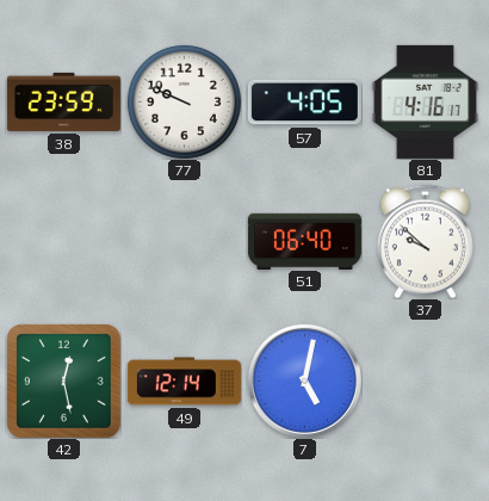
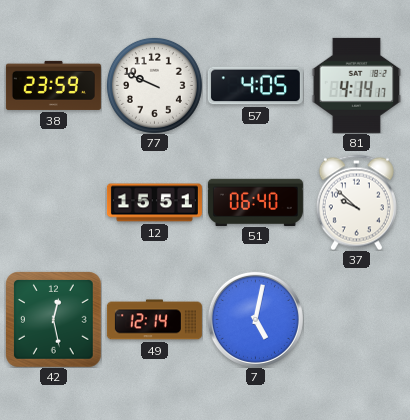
81: 4:16 -> 4:14 (357, 85)
12: none -> 15:51 (154, 203)
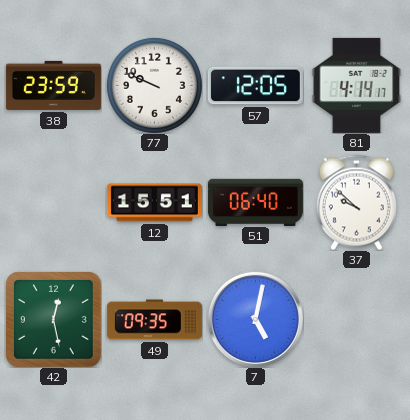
57: 4:05 -> 12:05 (255, 86)
49: 12:14 -> 09:35 (154, 320)
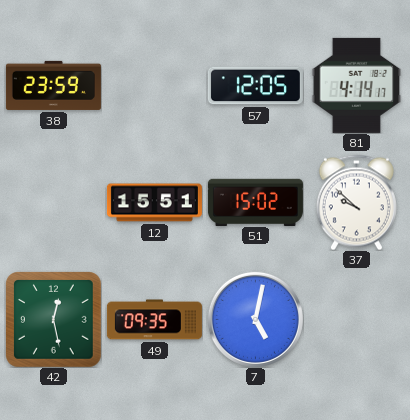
77: 9:49 -> none (154, 85)
51: 06:40 -> 15:02 (255, 202)
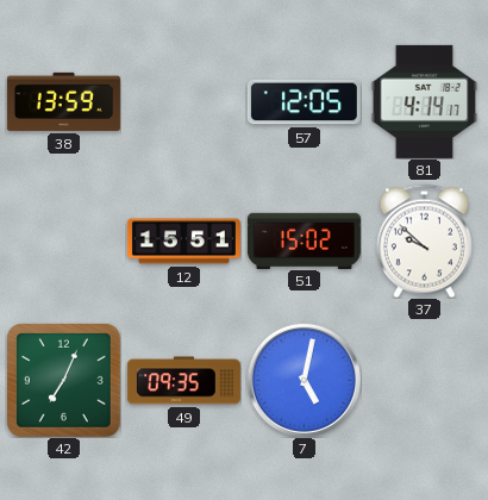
38: 23:59 -> 13:59 (63, 101)
42: 12:28 -> 7:04 (64, 381)
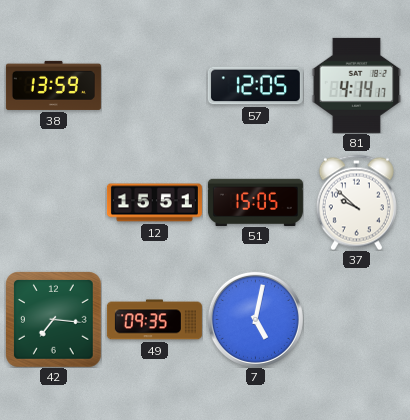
51: 15:02 -> 15:05 (255, 202)
42: 7:04 -> 7:16 (54, 320)
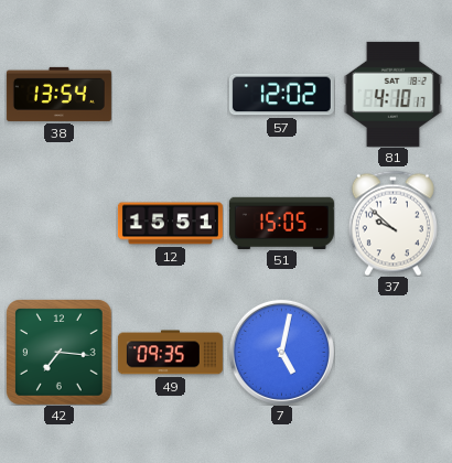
38: 13:59 -> 13:54 (58, 94)
57: 12:05 -> 12:02 (281, 95)
81: 4:14 -> 4:10 (394, 94)
